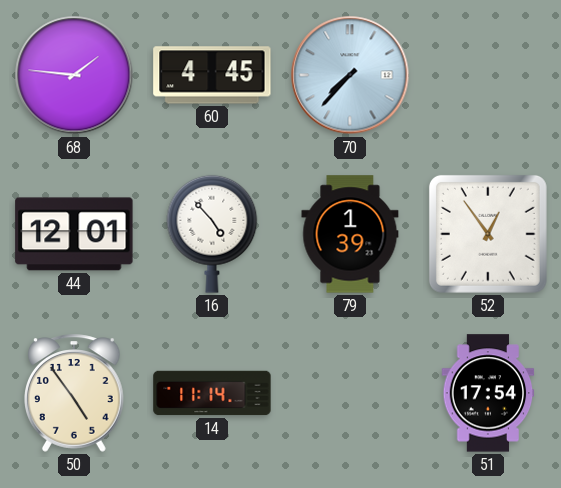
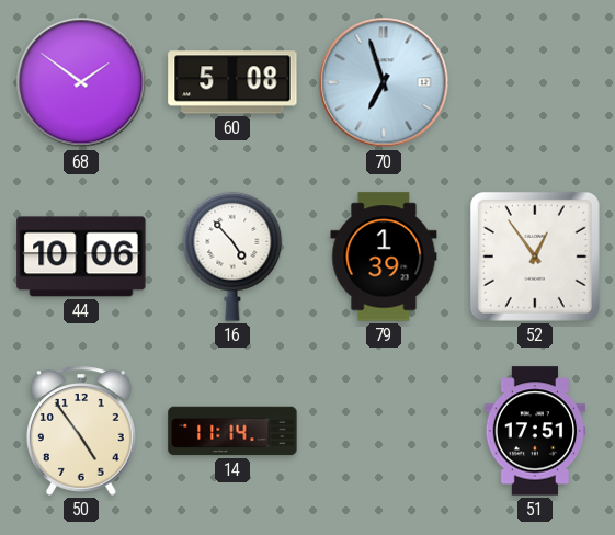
68: 1:46 -> 1:51 (81, 82)
60: 4:45 -> 5:08 (232, 82)
70: 7:37 -> 6:57 (384, 82)
44: 12:01 -> 10:06 (81, 257)
51: 17:54 -> 17:51 (535, 431)
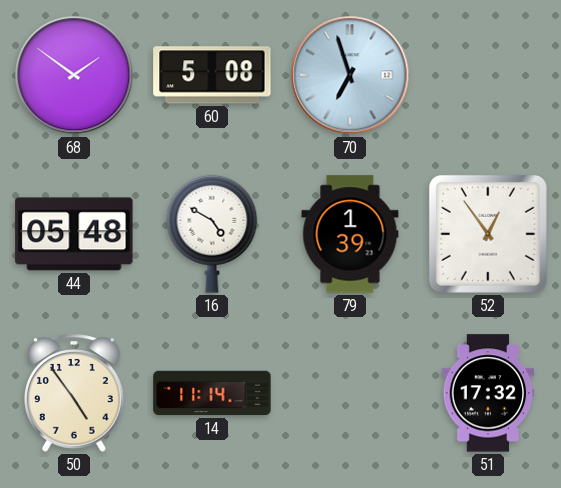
44: 10:06 -> 05:48 (74, 234)
16: 4:53 -> 4:50 (212, 234)
51: 17:51 -> 17:32 (488, 393)
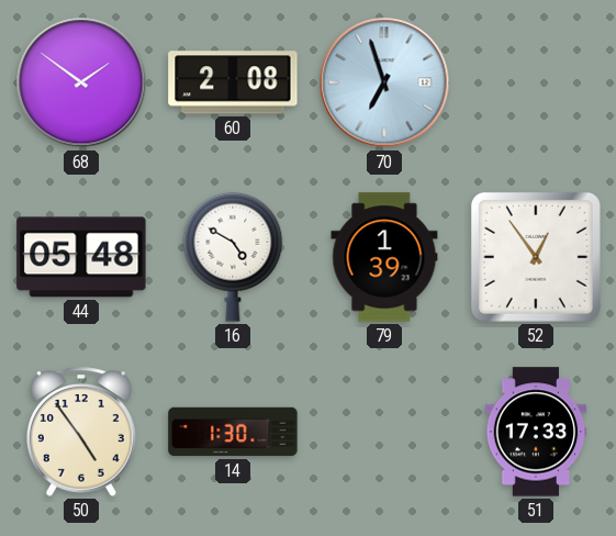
60: 5:08 -> 2:08 (233, 82)
14: 11:14 -> 1:30 (233, 432)
51: 17:32 -> 17:33 (536, 432)
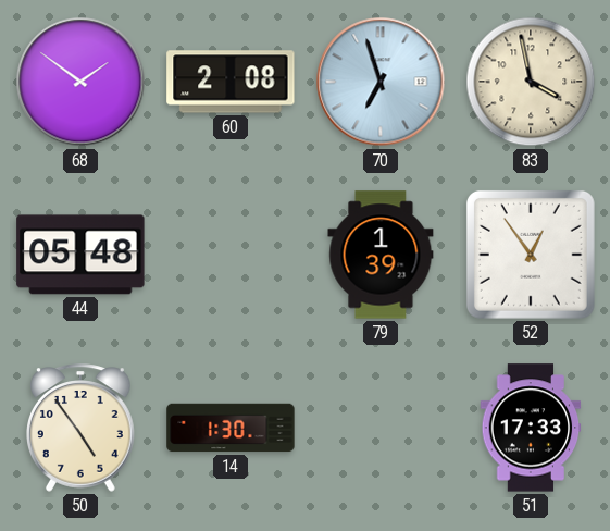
83: none -> 3:58 (531, 82)
16: 4:50 -> none (233, 257)
